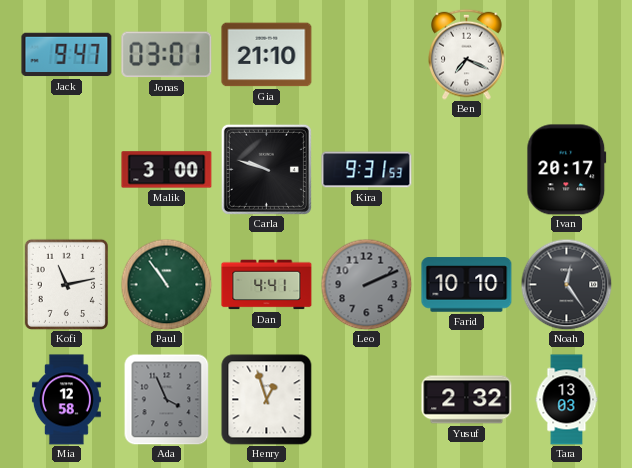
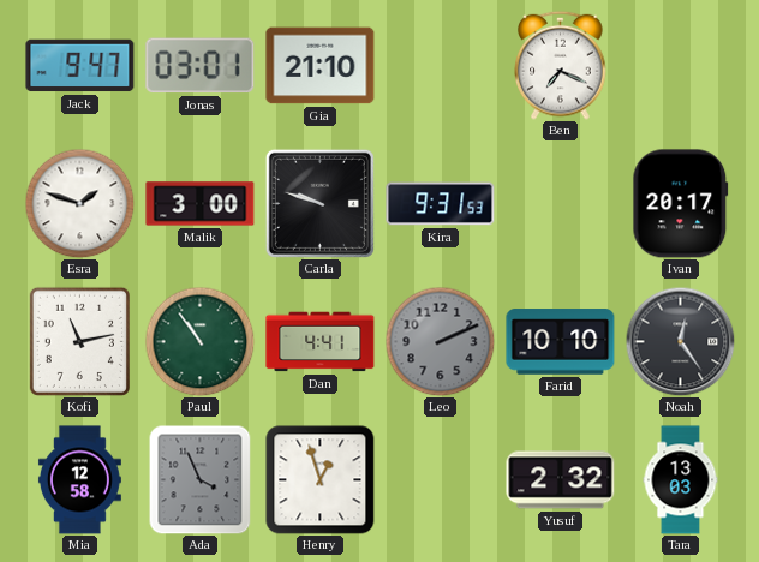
Esra: none -> 1:48 (79, 203)
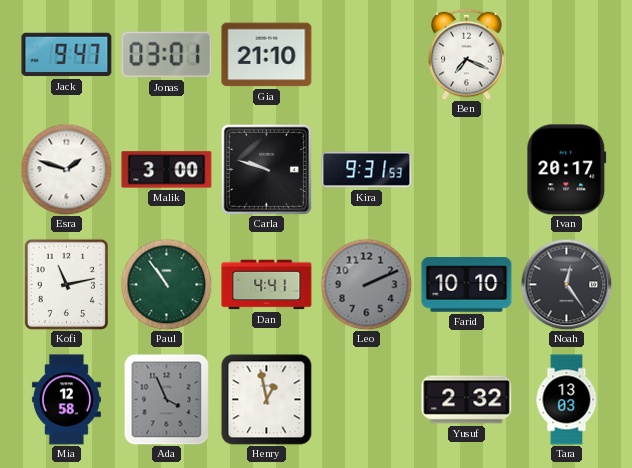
Henry: 12:57 -> 12:58 (267, 400)
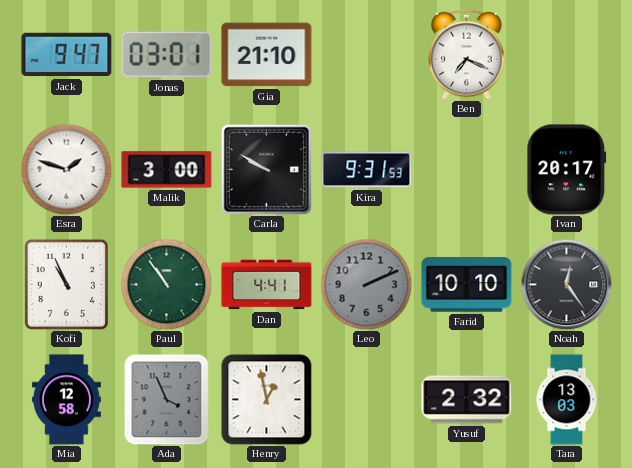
Carla: 9:48 -> 9:50 (266, 169)
Kofi: 11:13 -> 10:56 (66, 284)
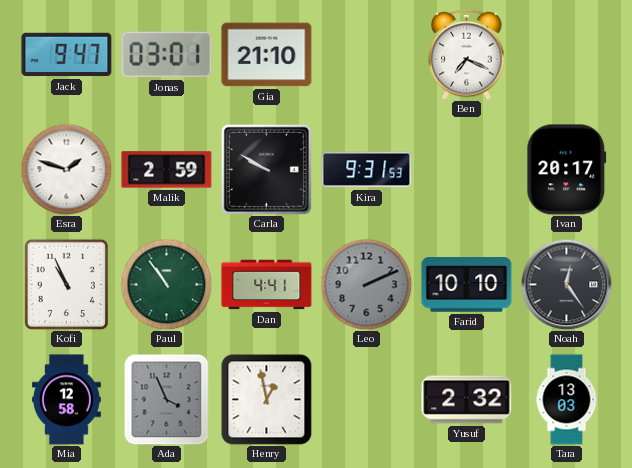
Malik: 3:00 -> 2:59 (167, 170)
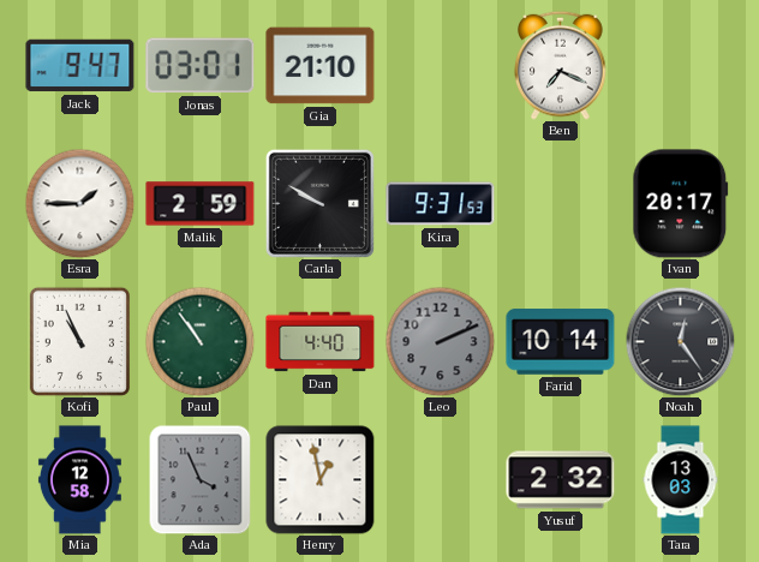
Esra: 1:48 -> 1:45 (79, 203)
Dan: 4:41 -> 4:40 (321, 342)
Farid: 10:10 -> 10:14 (561, 342)
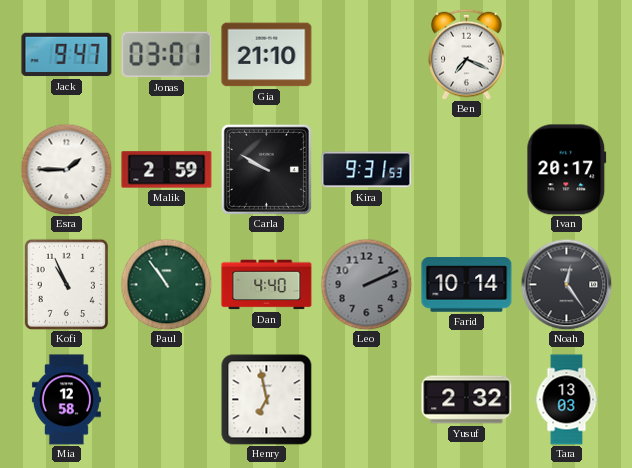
Ada: 3:56 -> none (201, 479)
Henry: 12:58 -> 6:58 (267, 400)
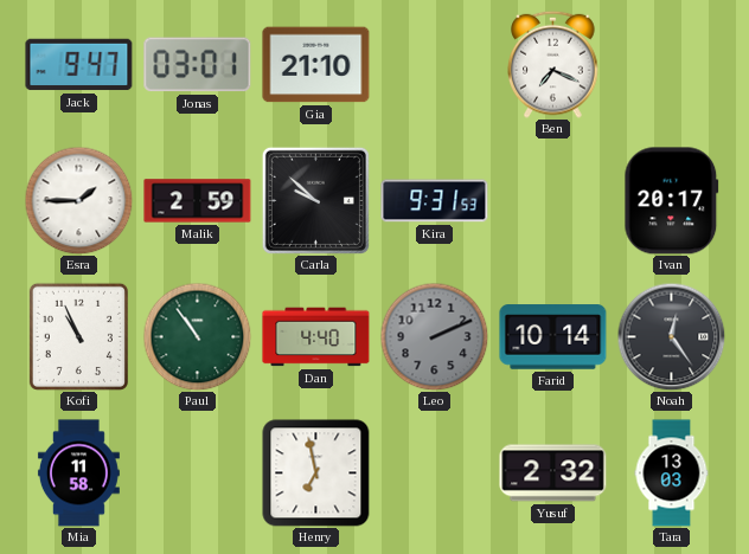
Carla: 9:50 -> 9:52 (315, 200)
Mia: 12:58 -> 11:58 (78, 474)
